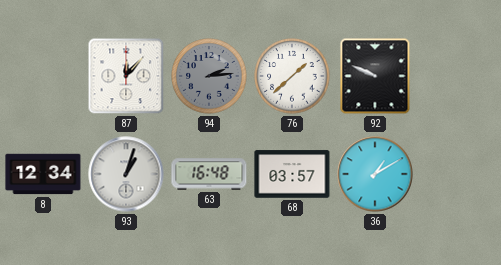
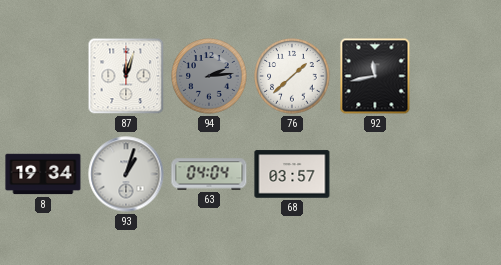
87: 12:07 -> 12:03 (126, 76)
92: 9:49 -> 11:43 (375, 76)
8: 12:34 -> 19:34 (43, 174)
63: 16:48 -> 04:04 (209, 174)
36: 1:10 -> none (375, 174)
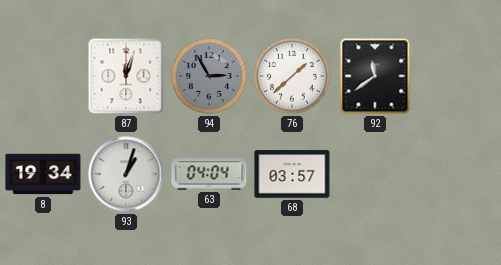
94: 2:14 -> 2:55 (209, 76)
92: 11:43 -> 11:39 (375, 76)
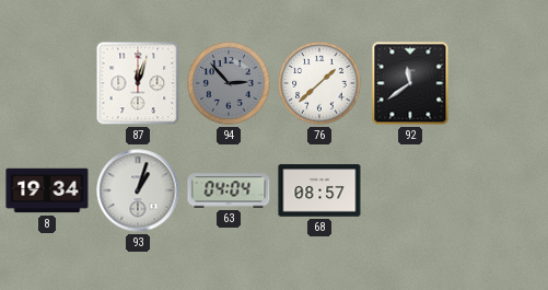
94: 2:55 -> 2:53 (229, 83)
68: 03:57 -> 08:57 (319, 190)
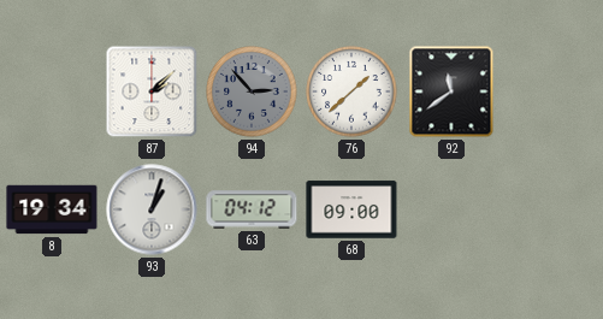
87: 12:03 -> 2:08 (152, 91)
63: 04:04 -> 04:12 (252, 209)
68: 08:57 -> 09:00 (351, 209)
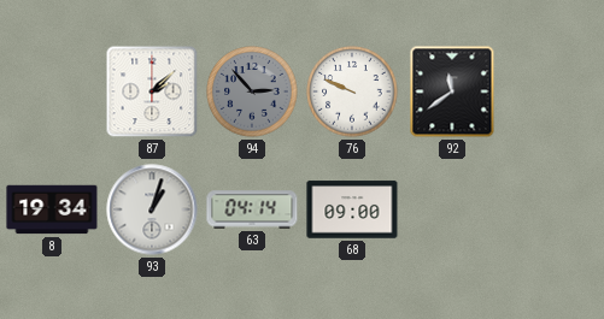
76: 1:38 -> 9:49 (352, 91)
63: 04:12 -> 04:14 (252, 209)
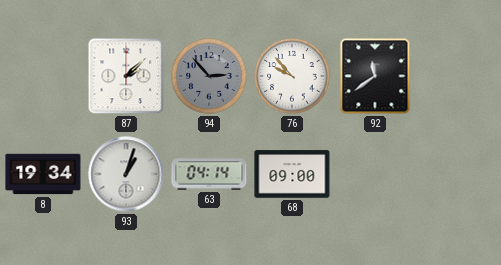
76: 9:49 -> 9:53 (292, 76)
